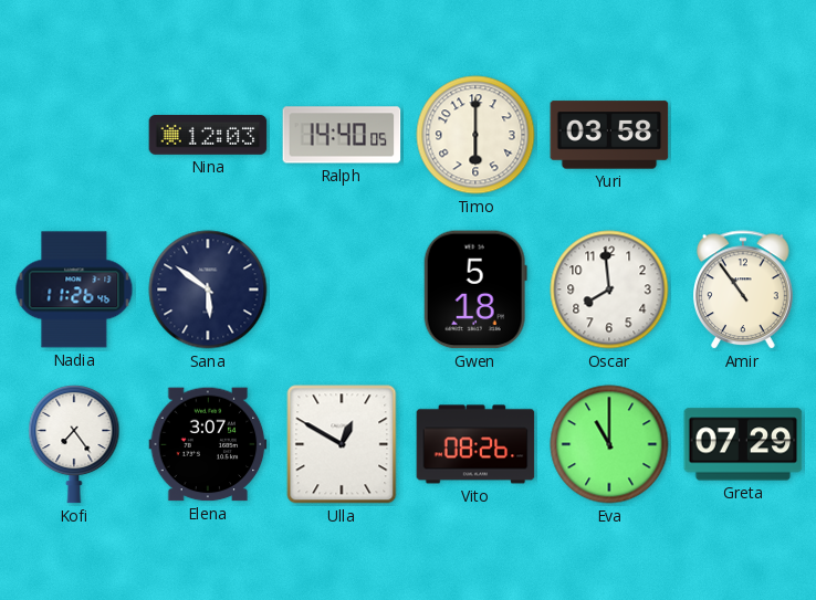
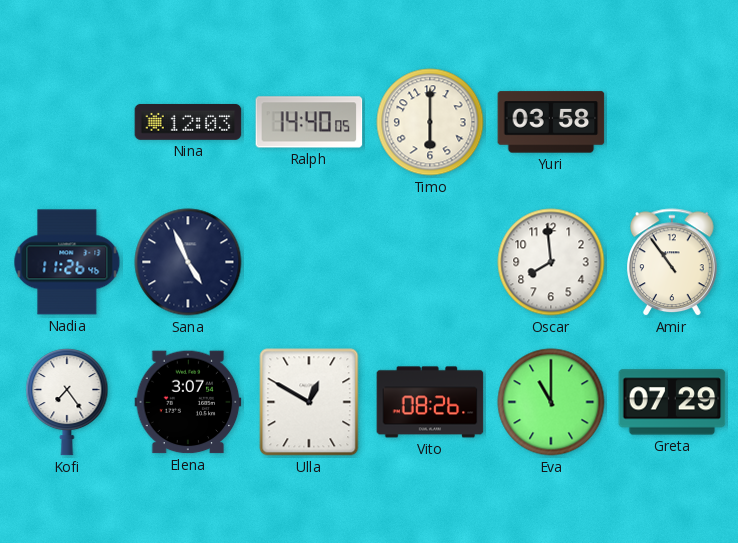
Sana: 5:51 -> 4:56 (188, 262)
Gwen: 5:18 -> none (475, 290)
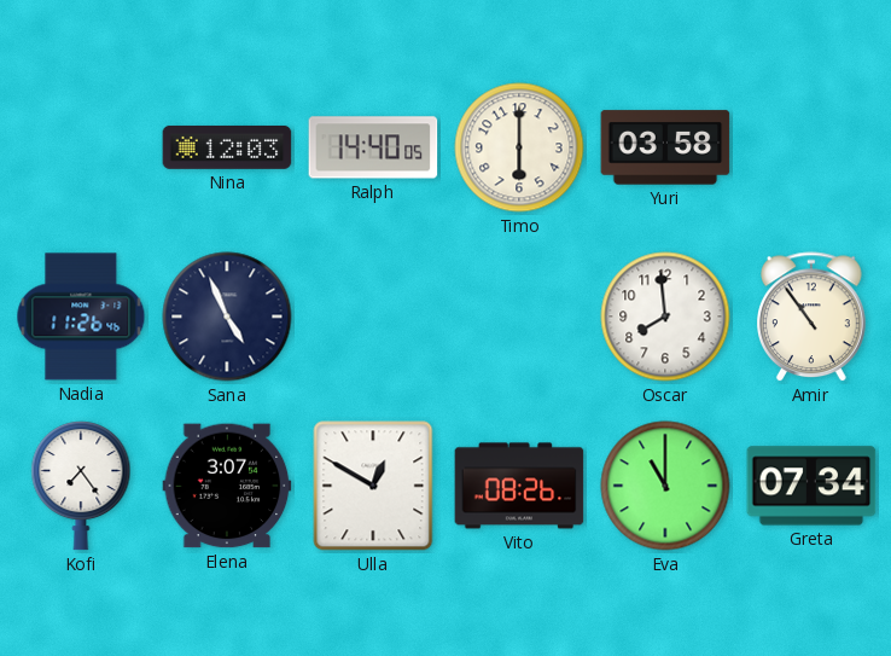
Greta: 07:29 -> 07:34 (811, 486)
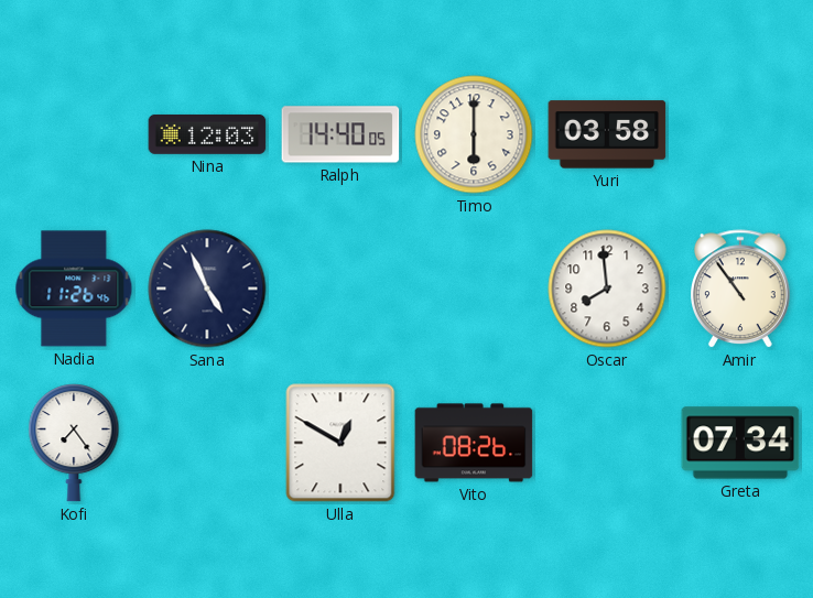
Elena: 3:07 -> none (227, 486)
Eva: 11:00 -> none (665, 486)
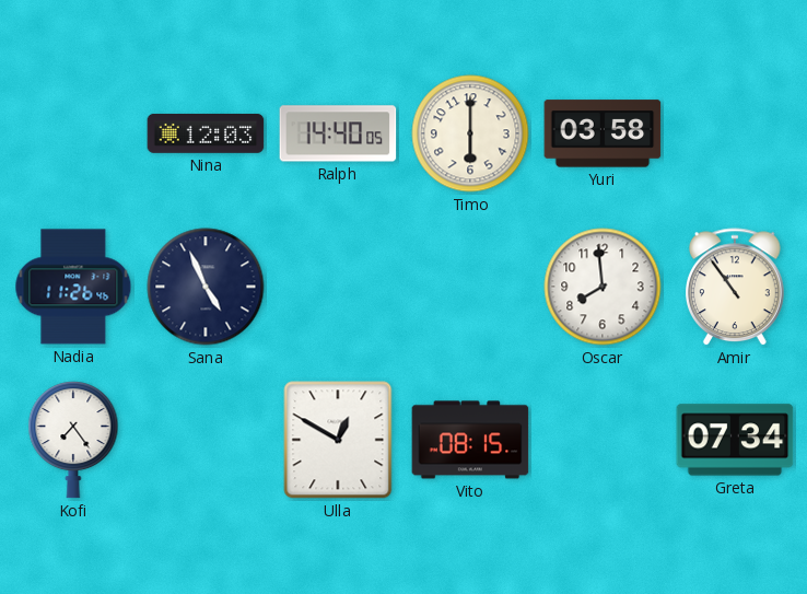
Vito: 08:26 -> 08:15 (470, 440)
